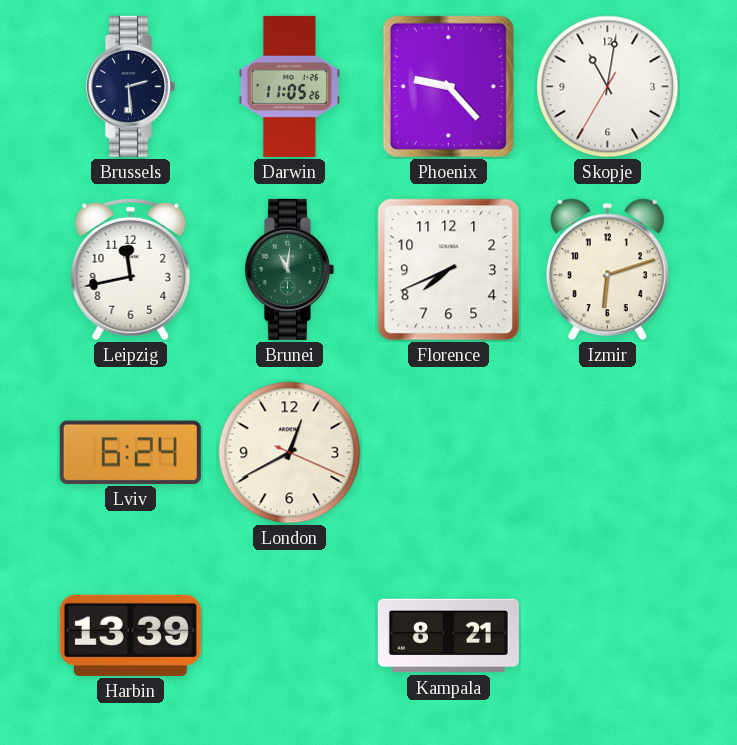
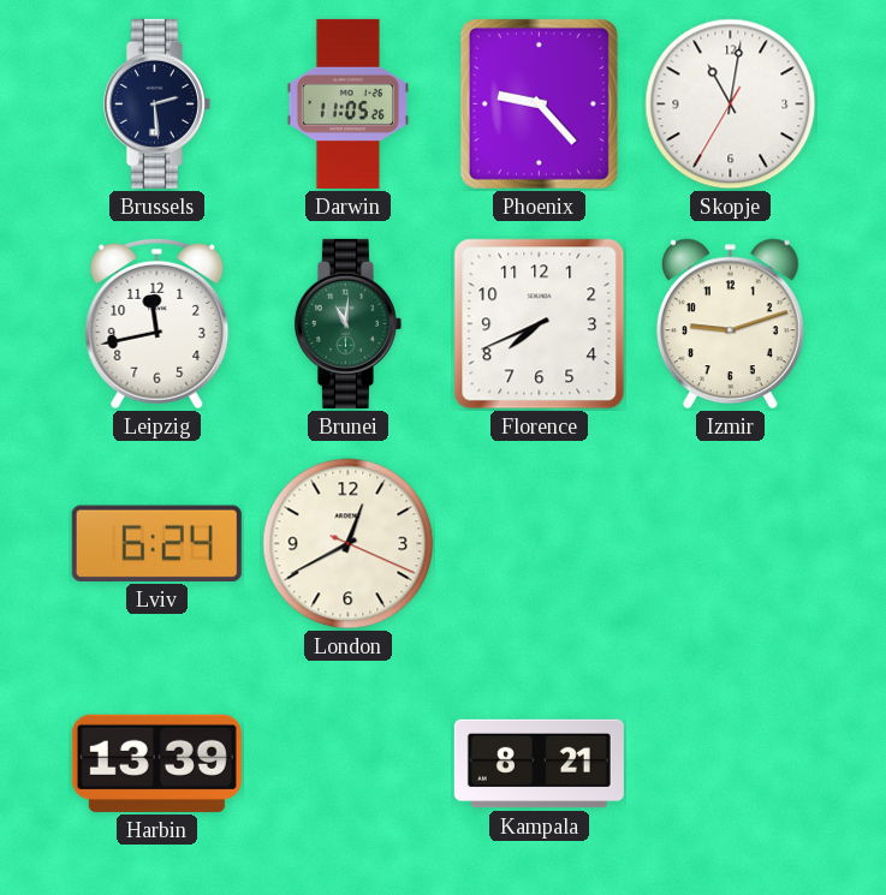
Izmir: 6:12 -> 9:12 (730, 324)
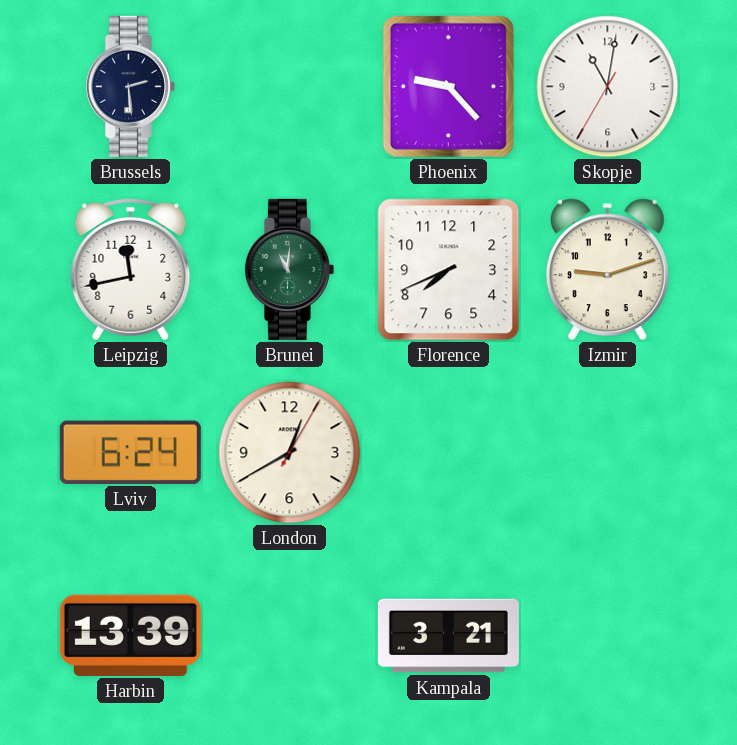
Darwin: 11:05 -> none (347, 103)
London: 12:40:19 -> 12:40:05 (290, 453)
Kampala: 8:21 -> 3:21 (448, 636)
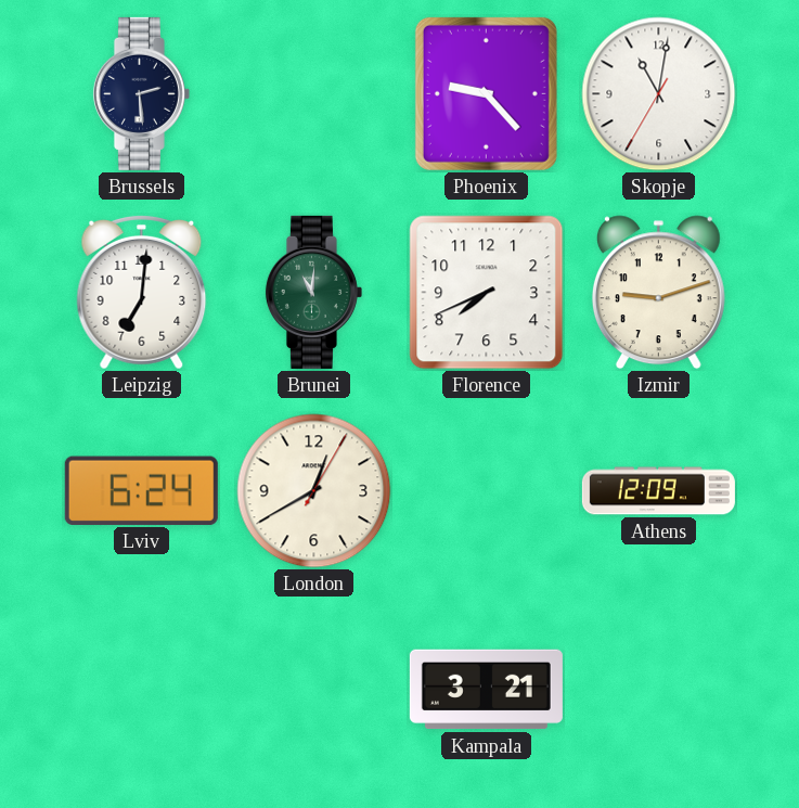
Leipzig: 11:43 -> 7:01 (142, 292)
Athens: none -> 12:09 (658, 491)
Harbin: 13:39 -> none (130, 635)
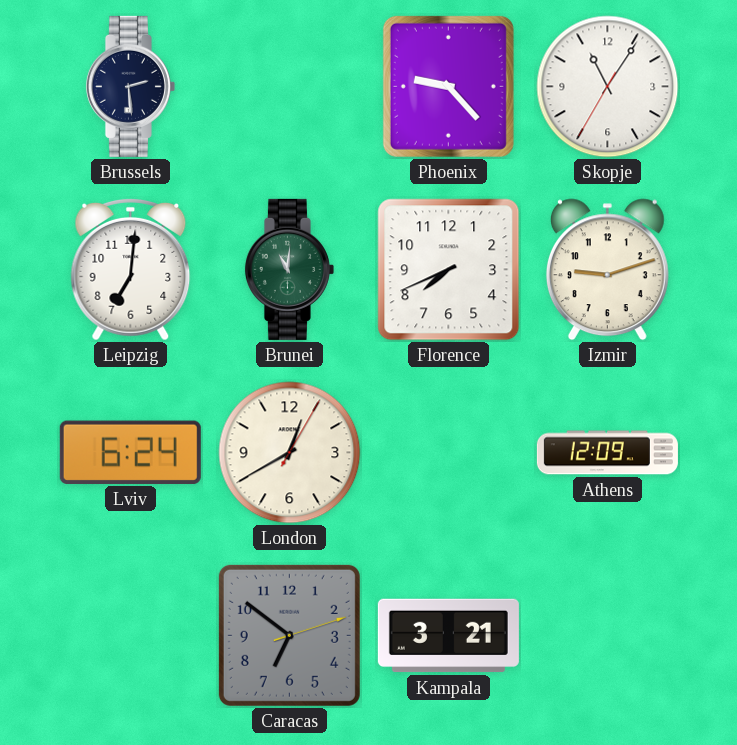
Skopje: 11:01 -> 11:05 (608, 87)
Caracas: none -> 6:51 (289, 635)
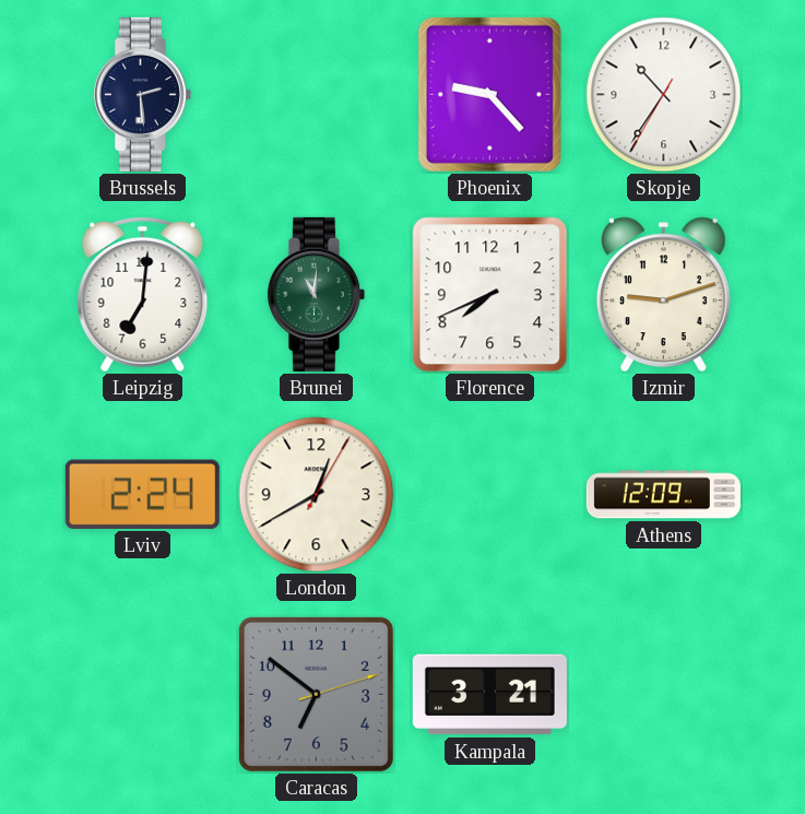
Skopje: 11:05 -> 10:35 (664, 95)
Lviv: 6:24 -> 2:24 (142, 494)
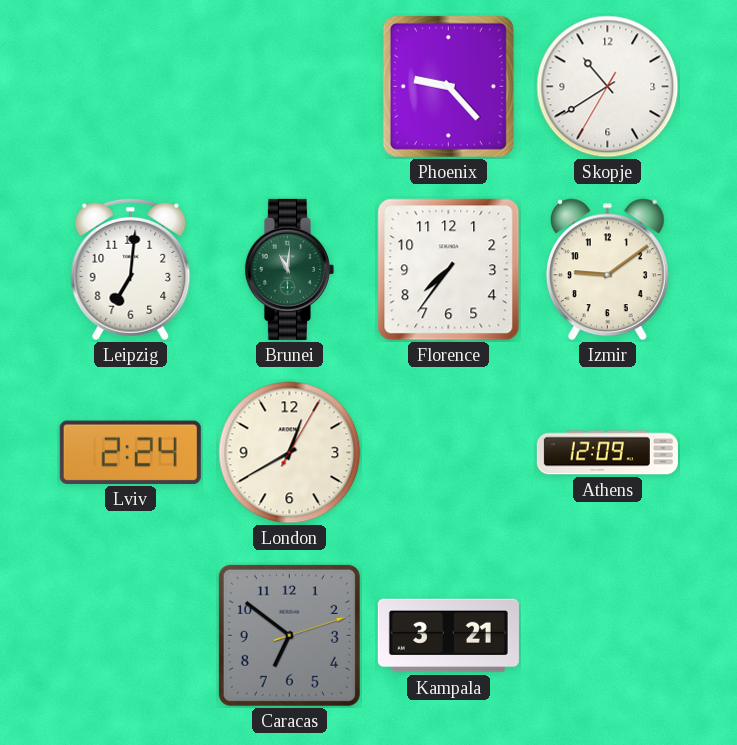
Brussels: 2:29 -> none (142, 94)
Skopje: 10:35 -> 10:39 (608, 87)
Florence: 7:41 -> 7:36 (449, 270)
Izmir: 9:12 -> 9:09 (607, 270)
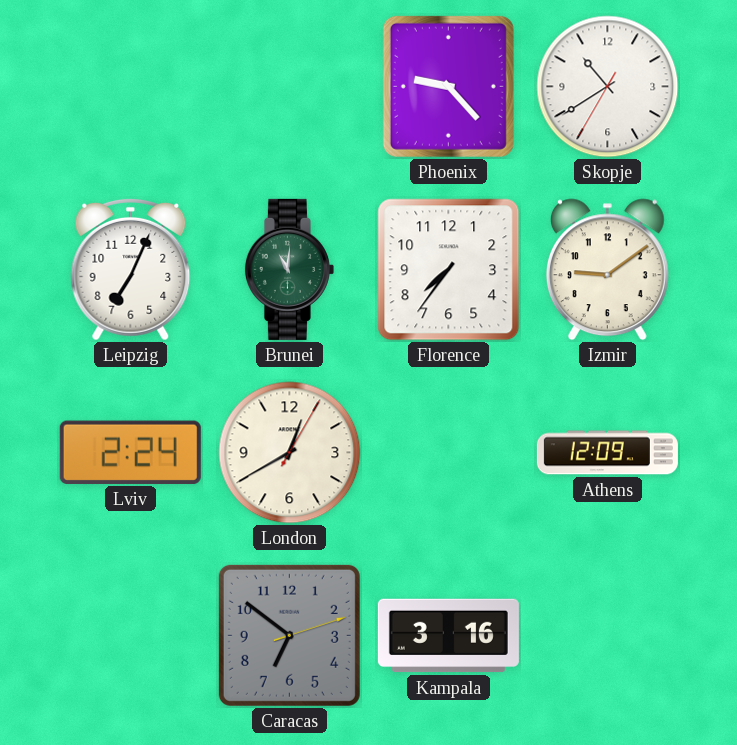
Leipzig: 7:01 -> 7:04 (131, 269)
Kampala: 3:21 -> 3:16 (448, 636)
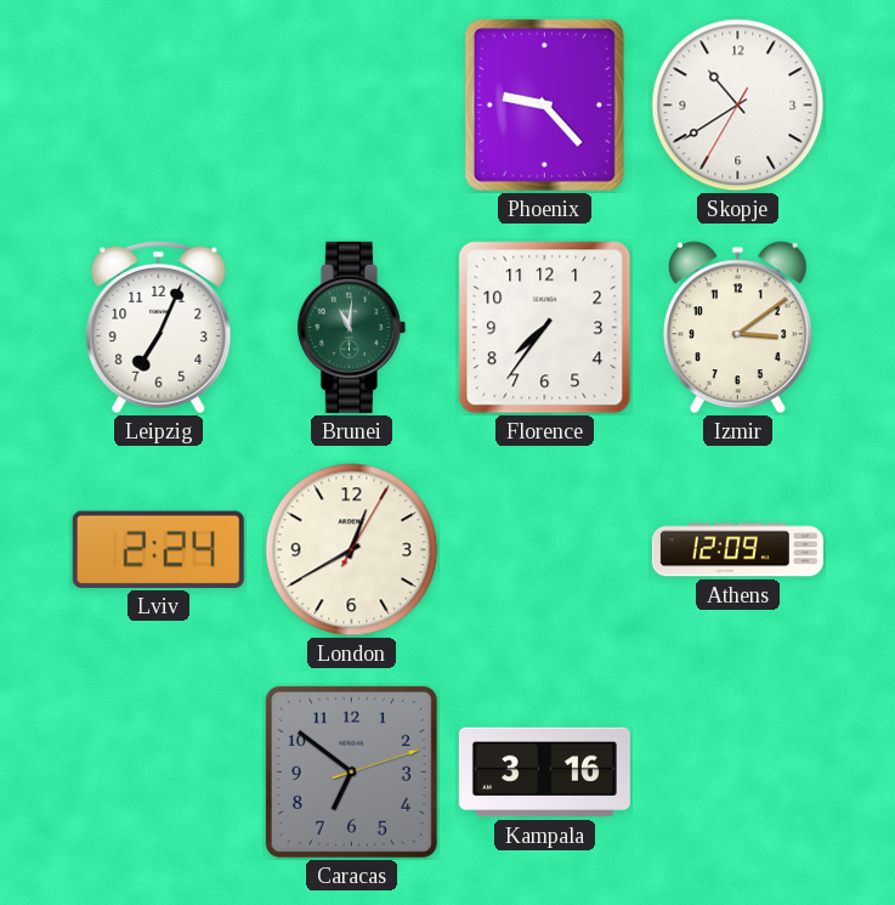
Izmir: 9:09 -> 3:09 (737, 328)
